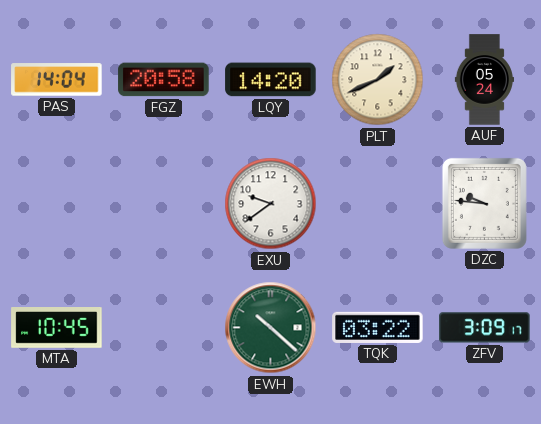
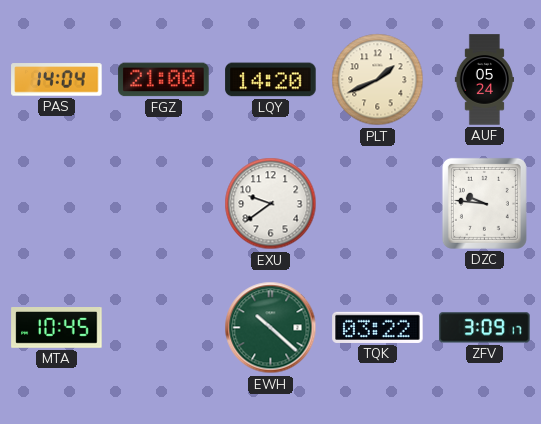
FGZ: 20:58 -> 21:00 (164, 80)
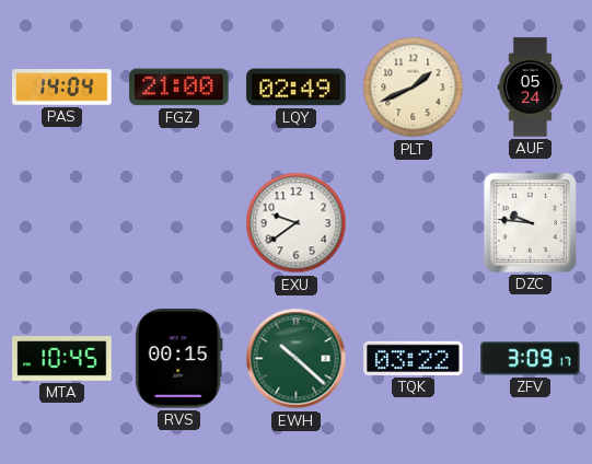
LQY: 14:20 -> 02:49 (297, 88)
RVS: none -> 00:15 (178, 359)
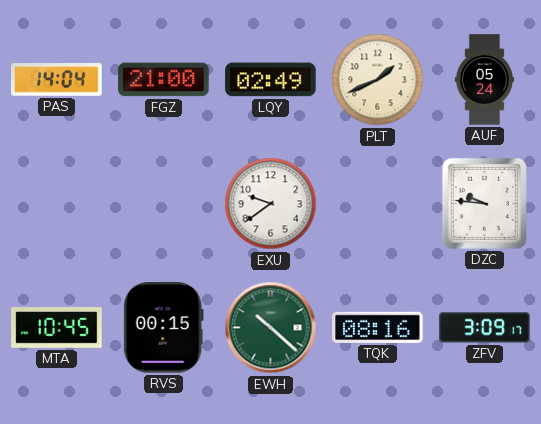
TQK: 03:22 -> 08:16 (378, 327)
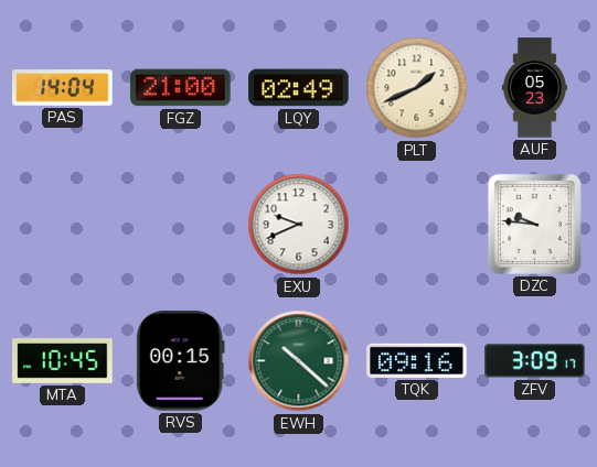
AUF: 05:24 -> 05:23 (534, 88)
EXU: 9:39 -> 9:41 (299, 225)
TQK: 08:16 -> 09:16 (417, 360)
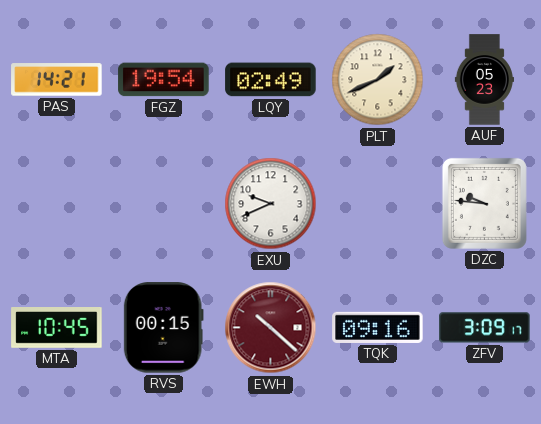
PAS: 14:04 -> 14:21 (57, 80)
FGZ: 21:00 -> 19:54 (164, 80)
EWH dial: green -> burgundy (271, 328)
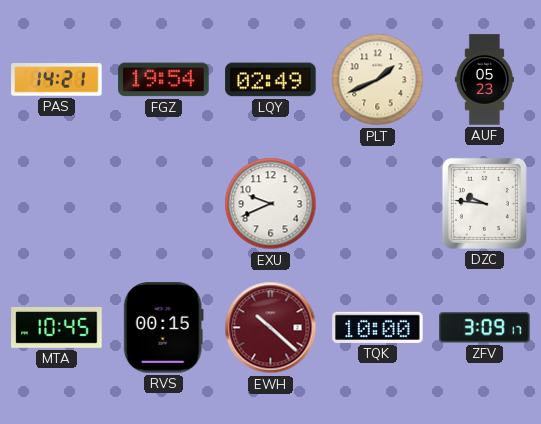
TQK: 09:16 -> 10:00 (378, 327)
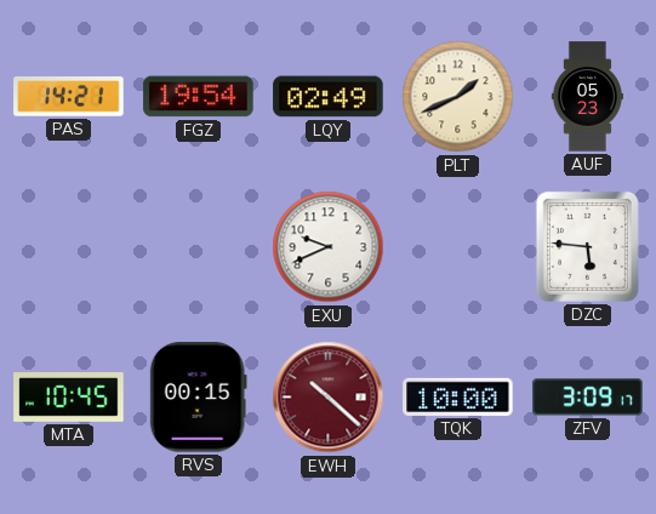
DZC: 9:46 -> 5:46 (587, 246)
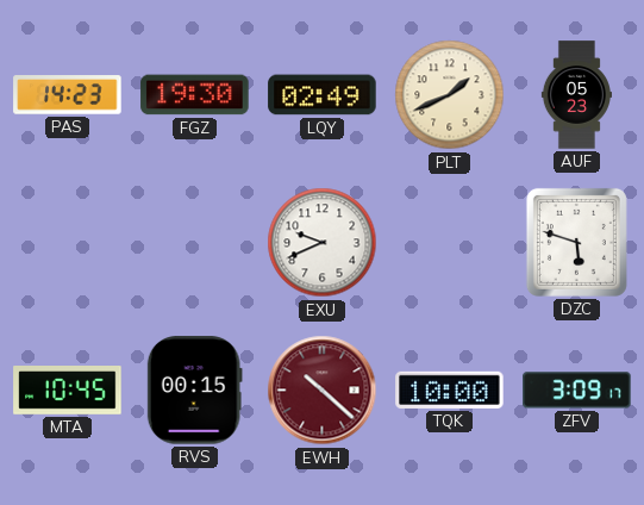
PAS: 14:21 -> 14:23 (68, 95)
FGZ: 19:54 -> 19:30 (195, 95)
DZC: 5:46 -> 5:48 (576, 242)
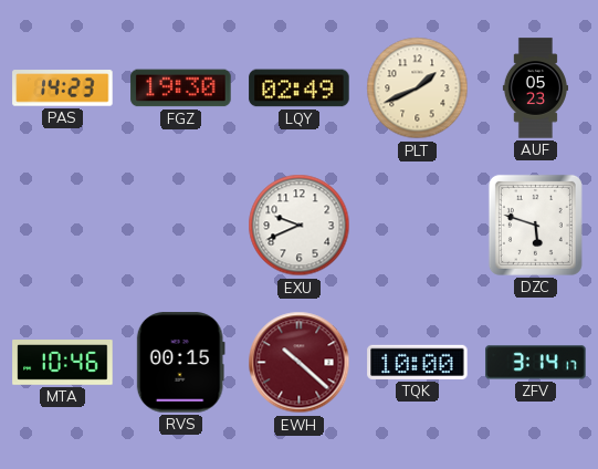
MTA: 10:45 -> 10:46 (63, 363)
ZFV: 3:09 -> 3:14 (536, 363)
